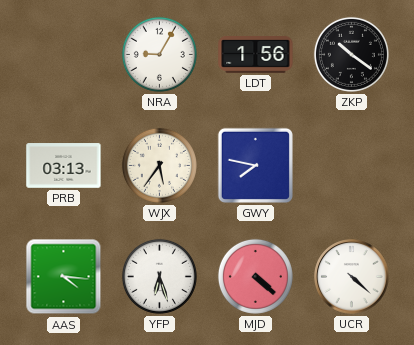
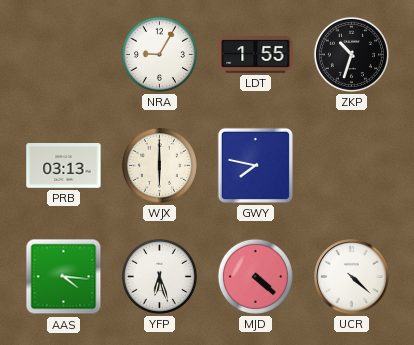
LDT: 1:56 -> 1:55 (256, 55)
ZKP: 10:21 -> 10:33 (351, 54)
WJX: 5:36 -> 6:00 (159, 165)
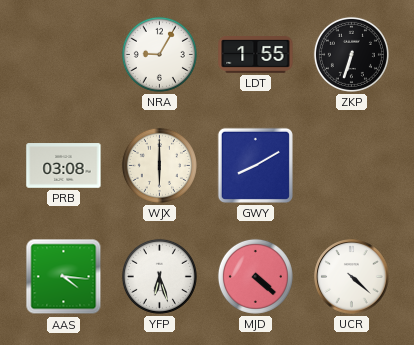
ZKP: 10:33 -> 6:33 (351, 54)
PRB: 03:13 -> 03:08 (64, 166)
GWY: 7:47 -> 8:10 (255, 165)
